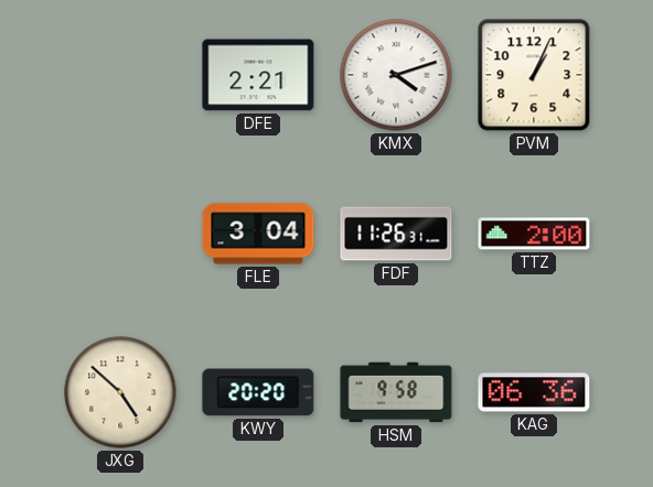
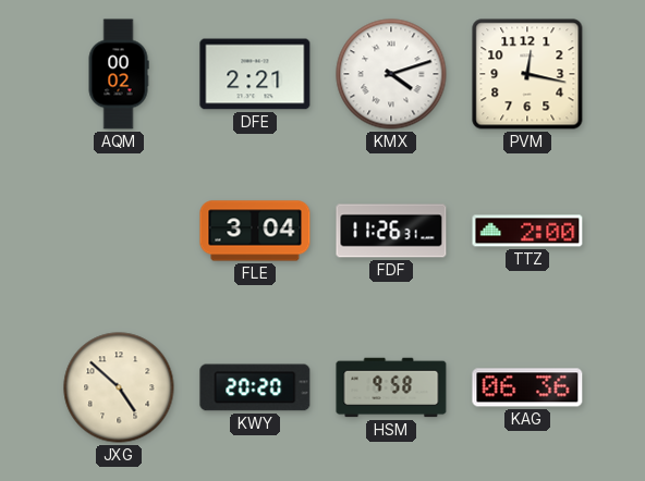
AQM: none -> 00:02 (119, 74)
PVM: 1:04 -> 12:17 (527, 74)
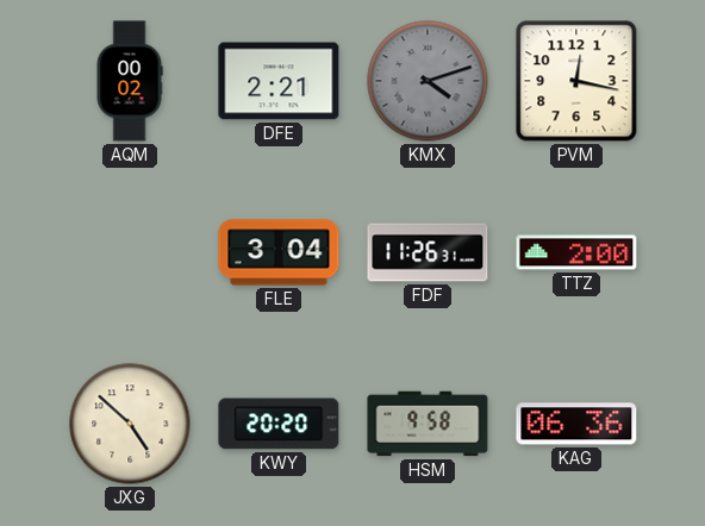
KMX dial: white -> grey (428, 81)
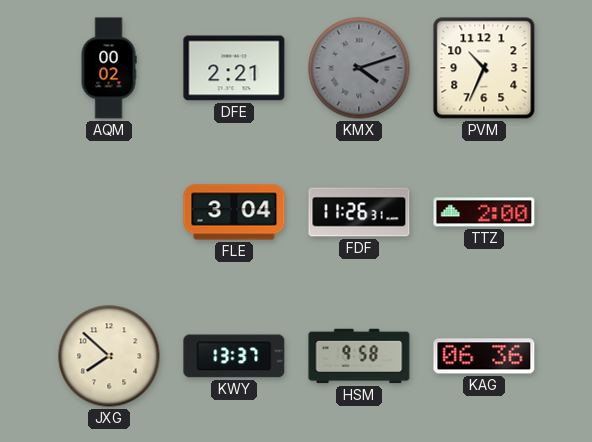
PVM: 12:17 -> 10:34 (484, 68)
JXG: 4:52 -> 7:52 (109, 356)
KWY: 20:20 -> 13:37 (234, 356)
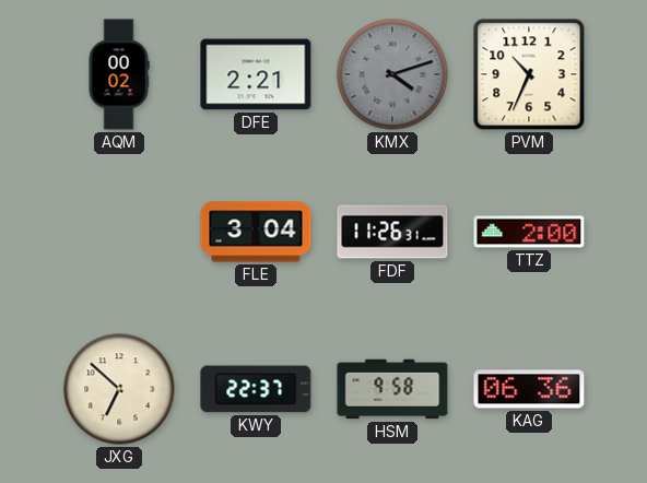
JXG: 7:52 -> 6:52 (119, 389)
KWY: 13:37 -> 22:37 (256, 389)
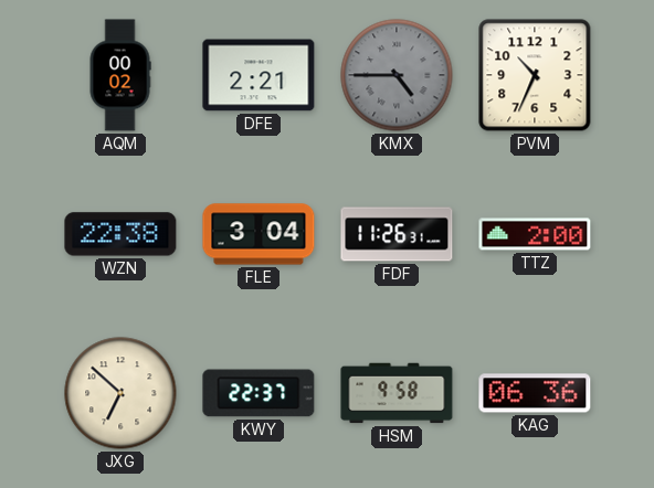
KMX: 4:12 -> 4:45 (397, 75)
WZN: none -> 22:38 (120, 234)
